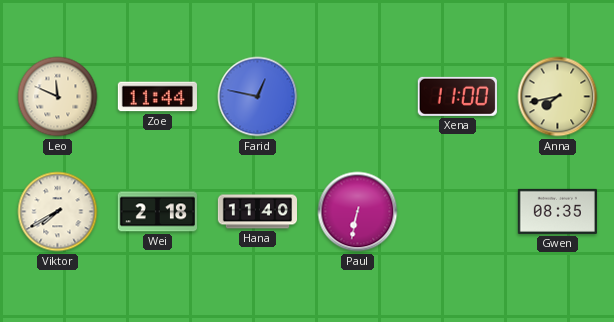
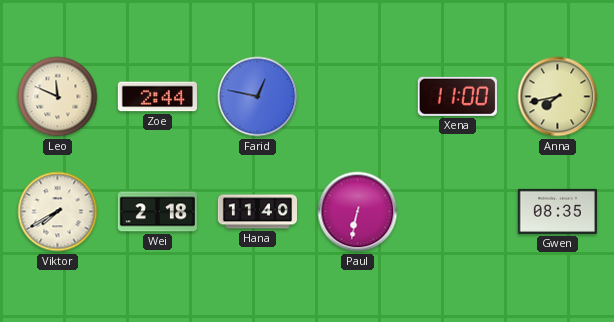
Zoe: 11:44 -> 2:44 (157, 97)
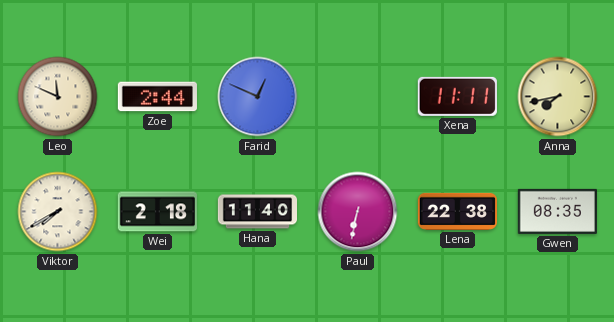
Farid: 12:47 -> 12:49 (258, 97)
Xena: 11:00 -> 11:11 (457, 96)
Lena: none -> 22:38 (457, 211)
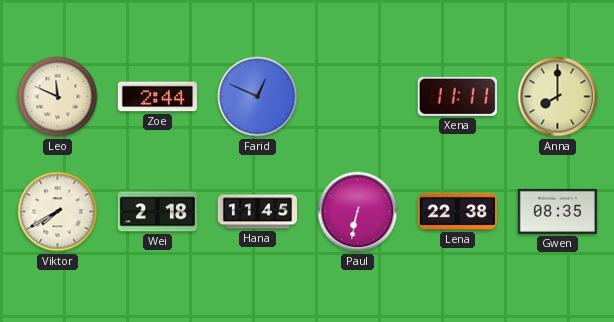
Anna: 7:43 -> 8:00 (558, 97)
Hana: 11:40 -> 11:45 (257, 212)
